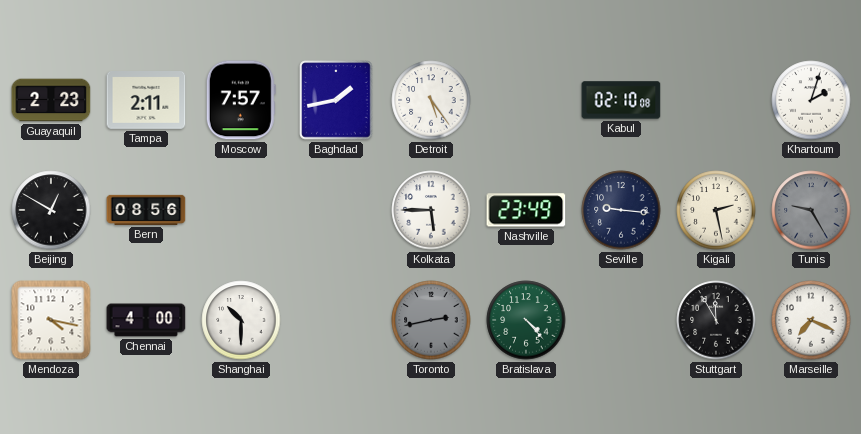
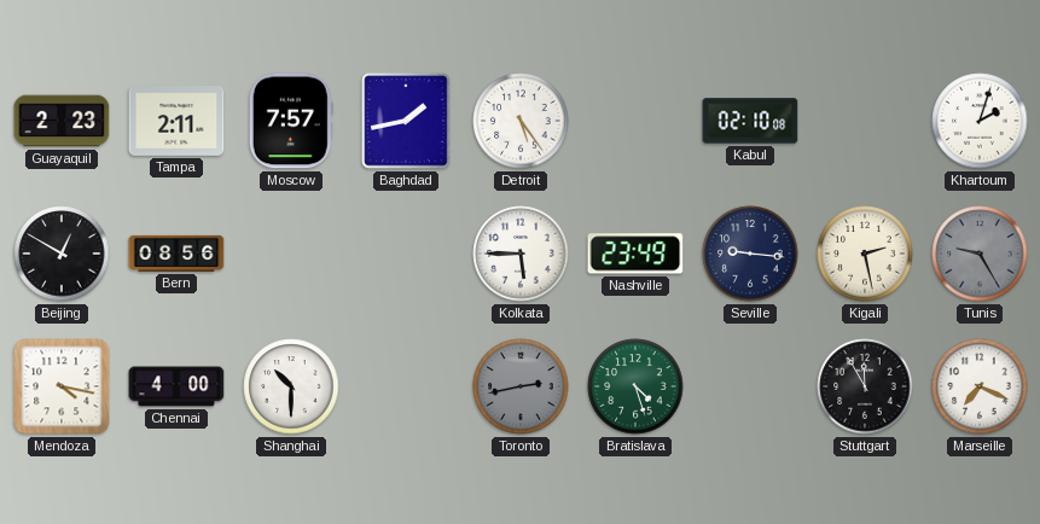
Bratislava: 4:23 -> 4:27 (635, 386)
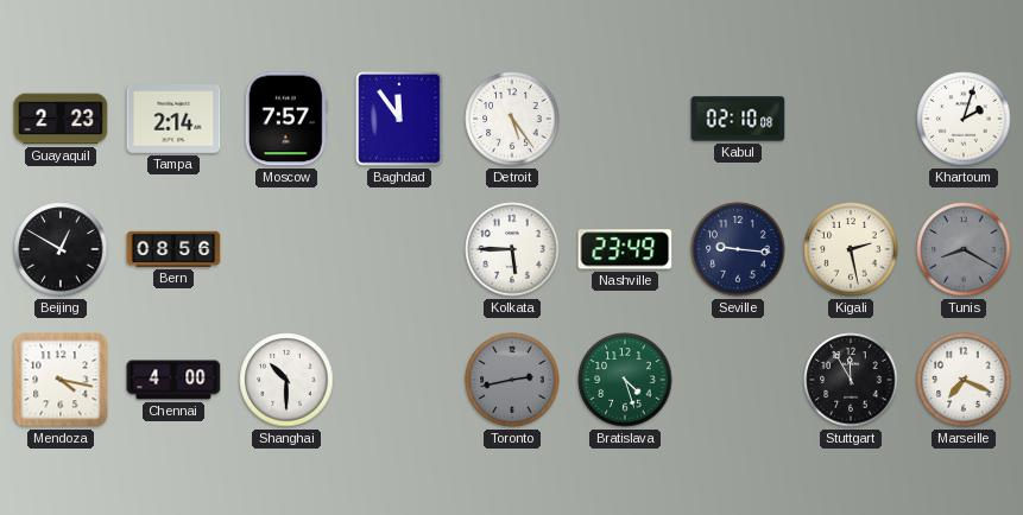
Tampa: 2:11 -> 2:14 (173, 120)
Baghdad: 1:43 -> 11:54 (399, 119)
Tunis: 9:25 -> 8:20 (964, 249)
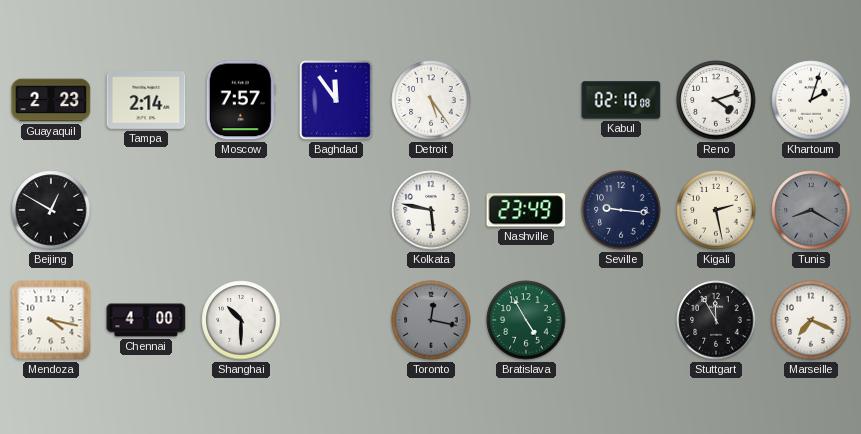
Reno: none -> 4:12 (716, 100)
Bern: 08:56 -> none (173, 249)
Kolkata: 5:45 -> 5:47 (431, 210)
Toronto: 2:43 -> 12:17 (431, 320)
Bratislava: 4:27 -> 4:55 (526, 320)
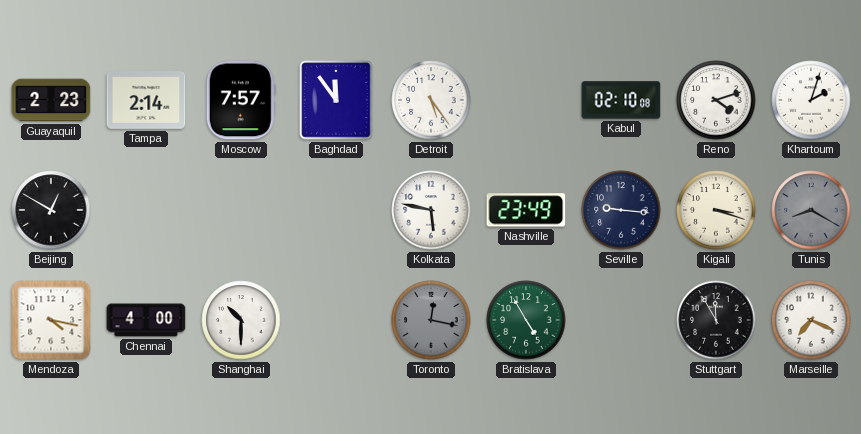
Kigali: 2:28 -> 3:18 (716, 210)
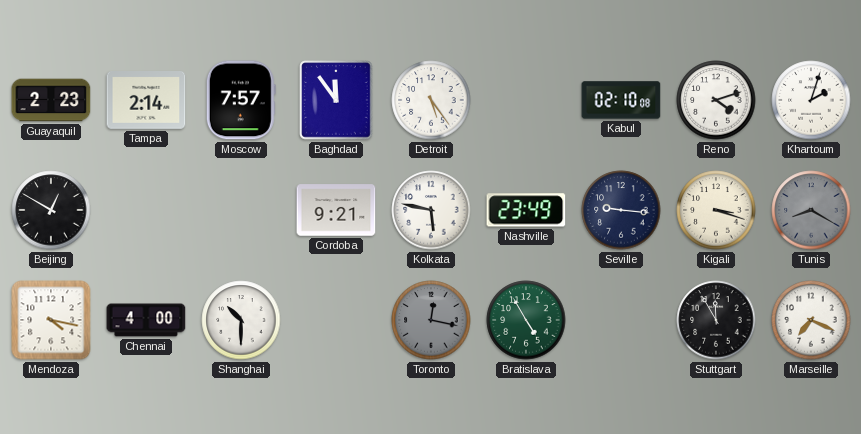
Cordoba: none -> 9:21 (336, 210)
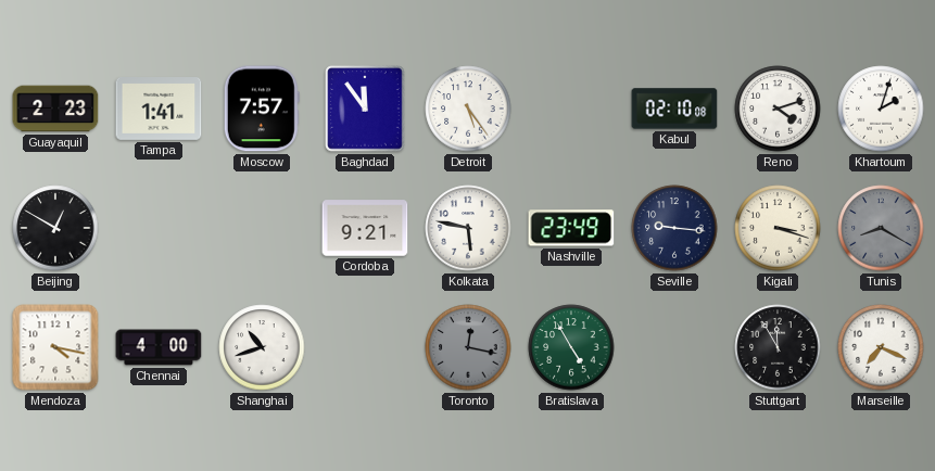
Tampa: 2:14 -> 1:41 (159, 110)
Shanghai: 10:30 -> 10:42 (262, 347)
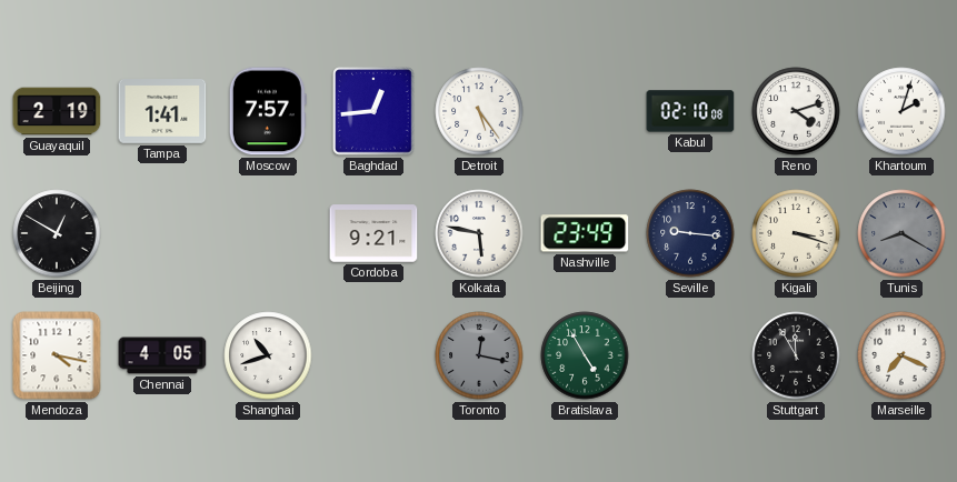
Guayaquil: 2:23 -> 2:19 (57, 111)
Baghdad: 11:54 -> 12:44 (373, 111)
Chennai: 4:00 -> 4:05 (162, 355)
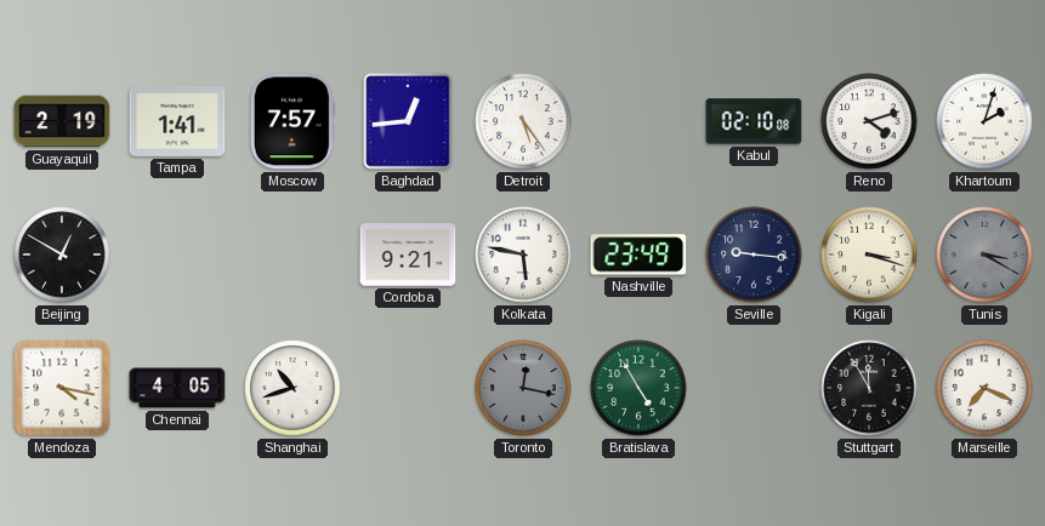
Tunis: 8:20 -> 3:20 (984, 255)
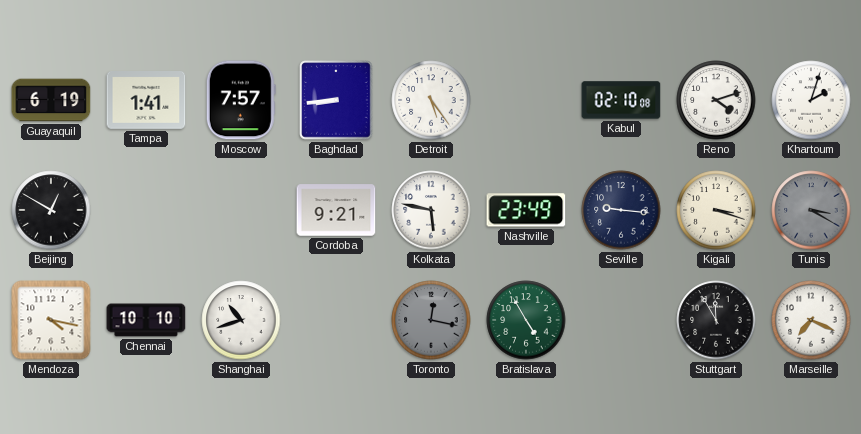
Guayaquil: 2:19 -> 6:19 (51, 100)
Baghdad: 12:44 -> 8:44 (336, 100)
Chennai: 4:05 -> 10:10 (146, 320)
